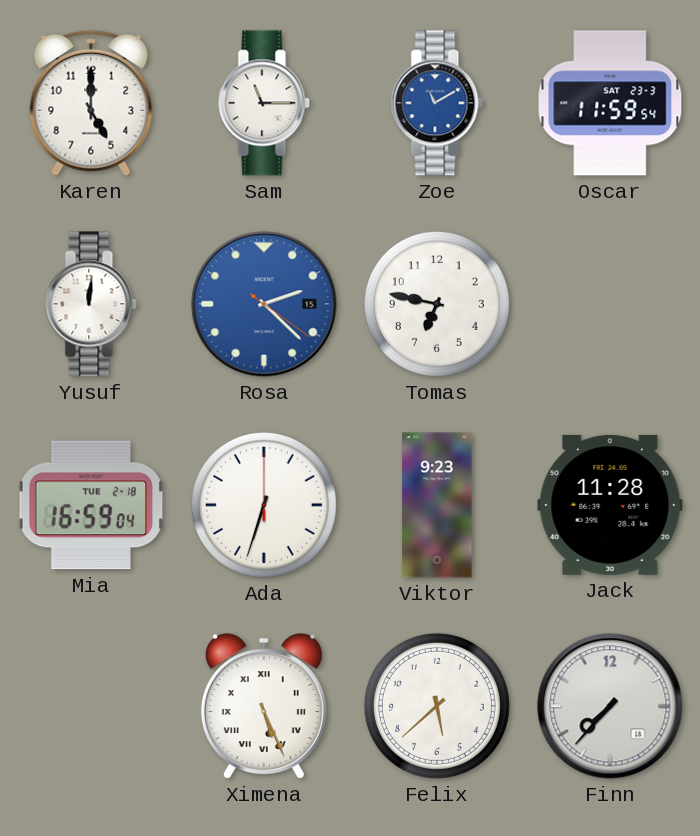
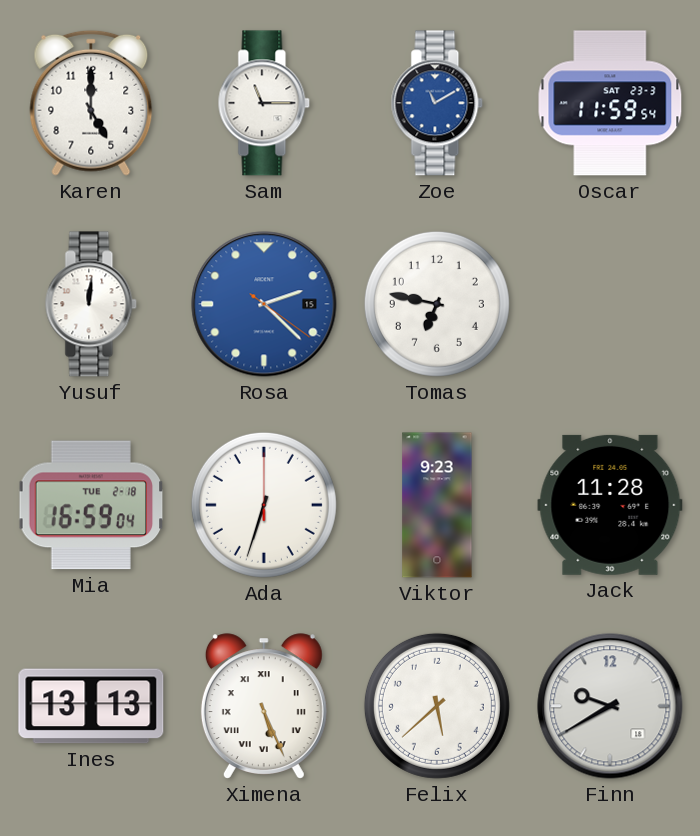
Ines: none -> 13:13 (91, 706)
Finn: 7:37 -> 9:40 (610, 706)
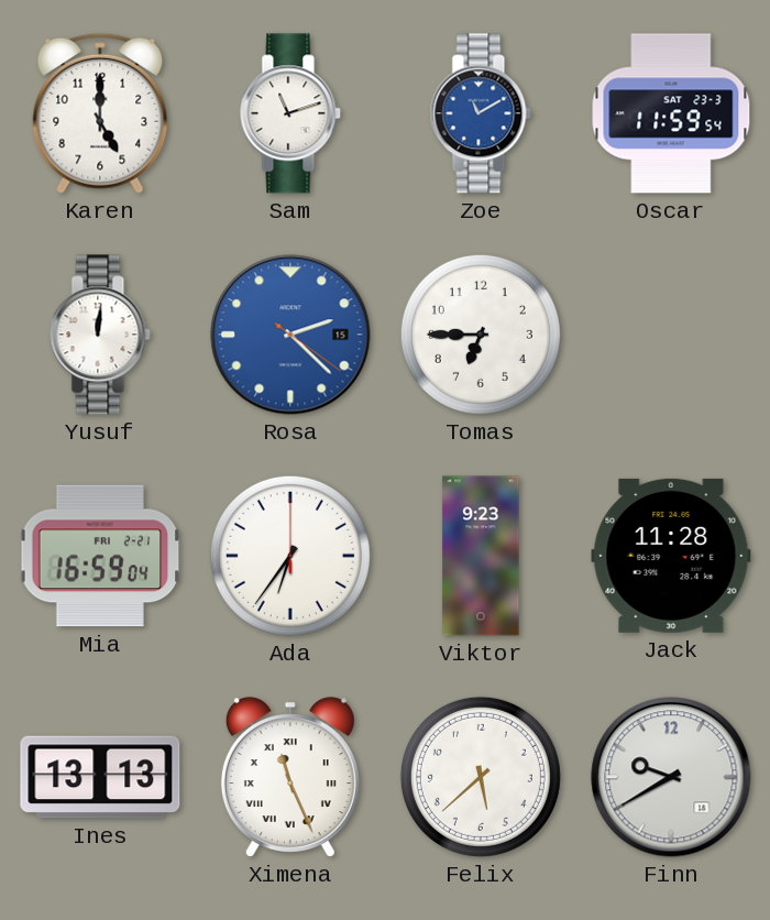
Sam: 11:15 -> 11:12 (290, 113)
Tomas: 6:47 -> 6:45 (481, 335)
Mia date: TUE 2-18 -> FRI 2-21 (100, 556)
Ada: 6:33 -> 6:36 (290, 556)
Ximena: 5:26 -> 11:26 (290, 777)
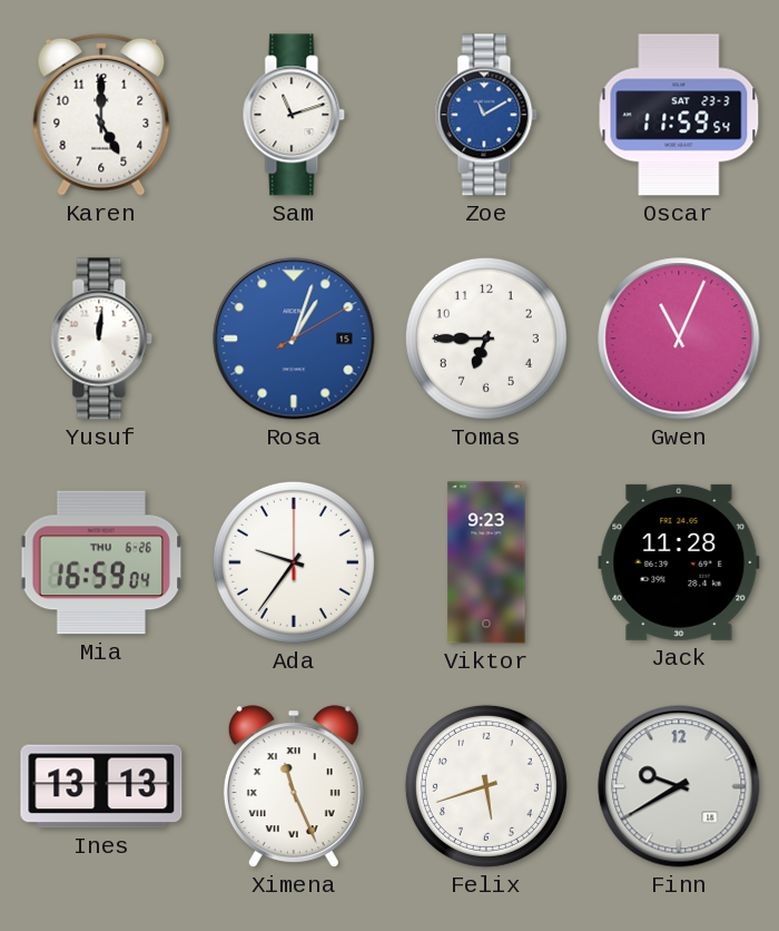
Rosa: 2:22 -> 1:03 (294, 339)
Gwen: none -> 11:04 (679, 339)
Mia date: FRI 2-21 -> THU 6-26 (101, 562)
Ada: 6:36 -> 9:36 (294, 562)
Felix: 5:38 -> 5:42 (486, 786)
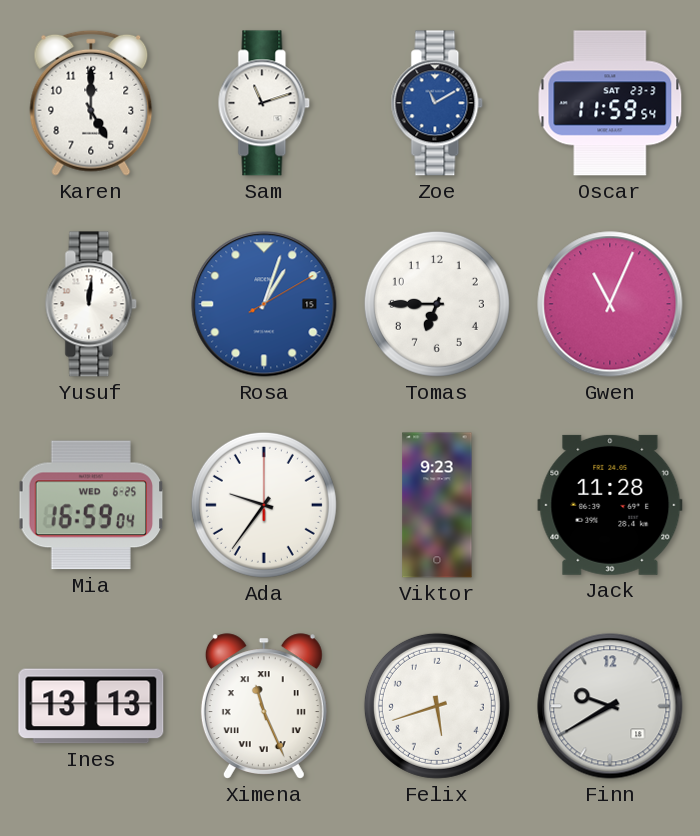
Mia date: THU 6-26 -> WED 6-25 (91, 505)
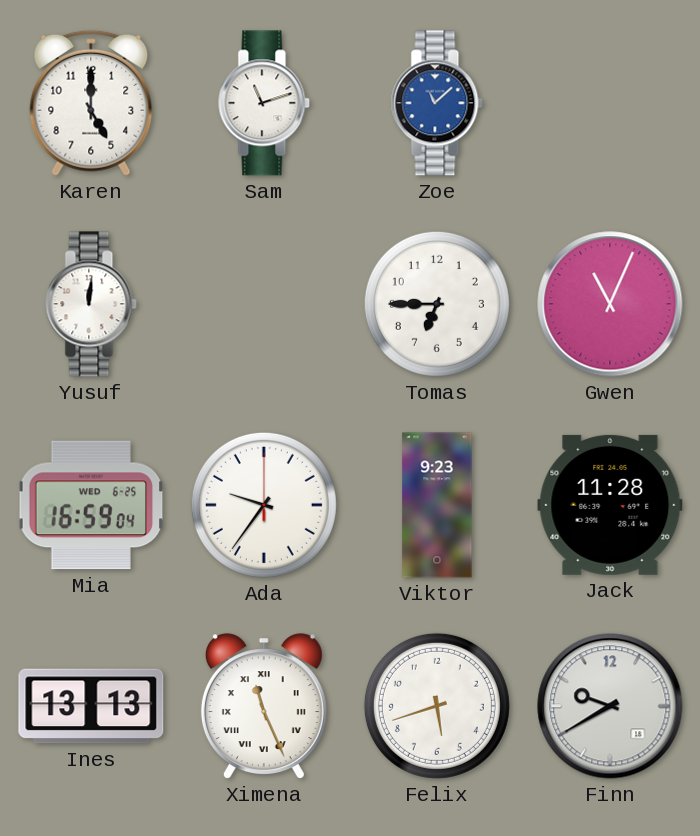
Zoe: 11:10 -> 11:08 (437, 103)
Oscar: 11:59 -> none (610, 103)
Rosa: 1:03 -> none (264, 304)
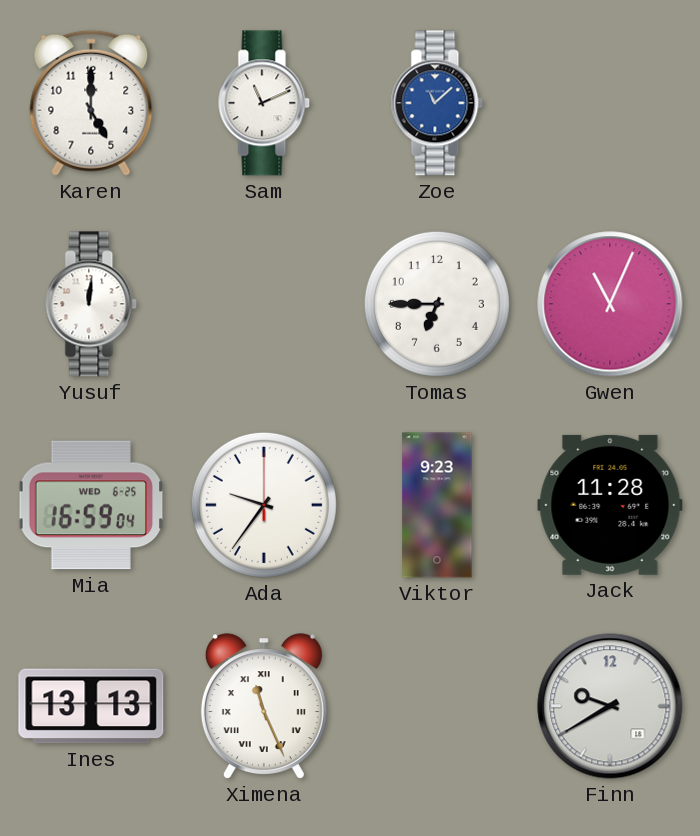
Sam: 11:12 -> 11:11 (264, 103)
Felix: 5:42 -> none (437, 706)
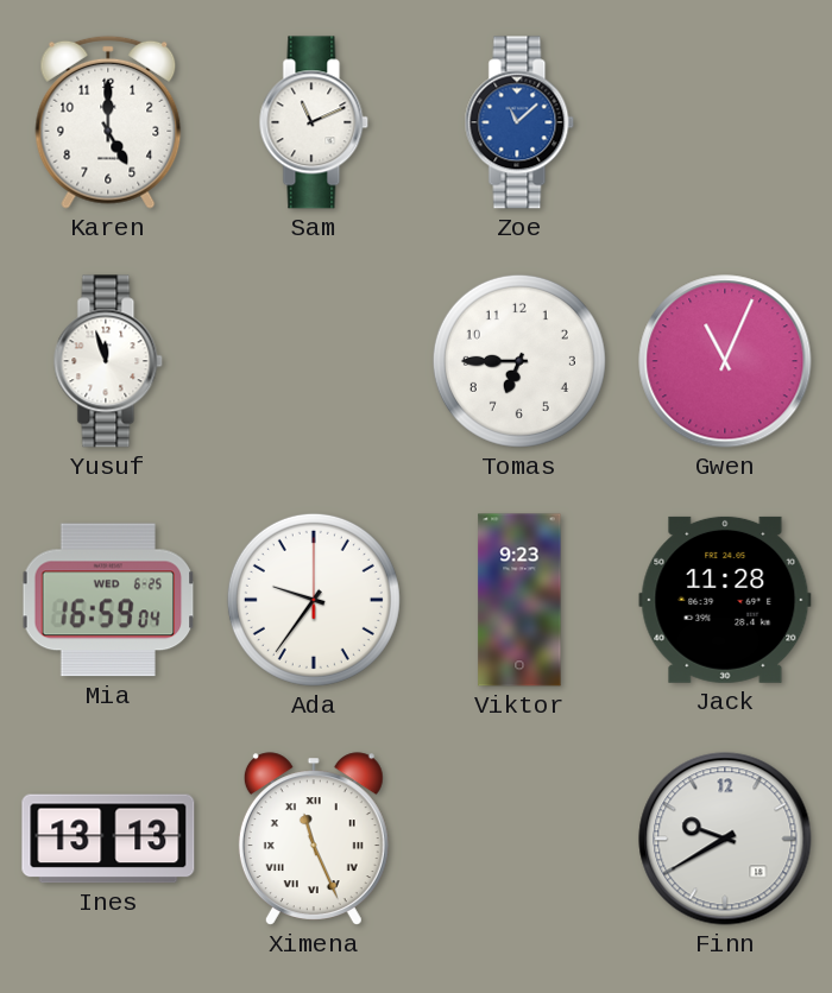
Yusuf: 12:01 -> 11:57 (108, 361)
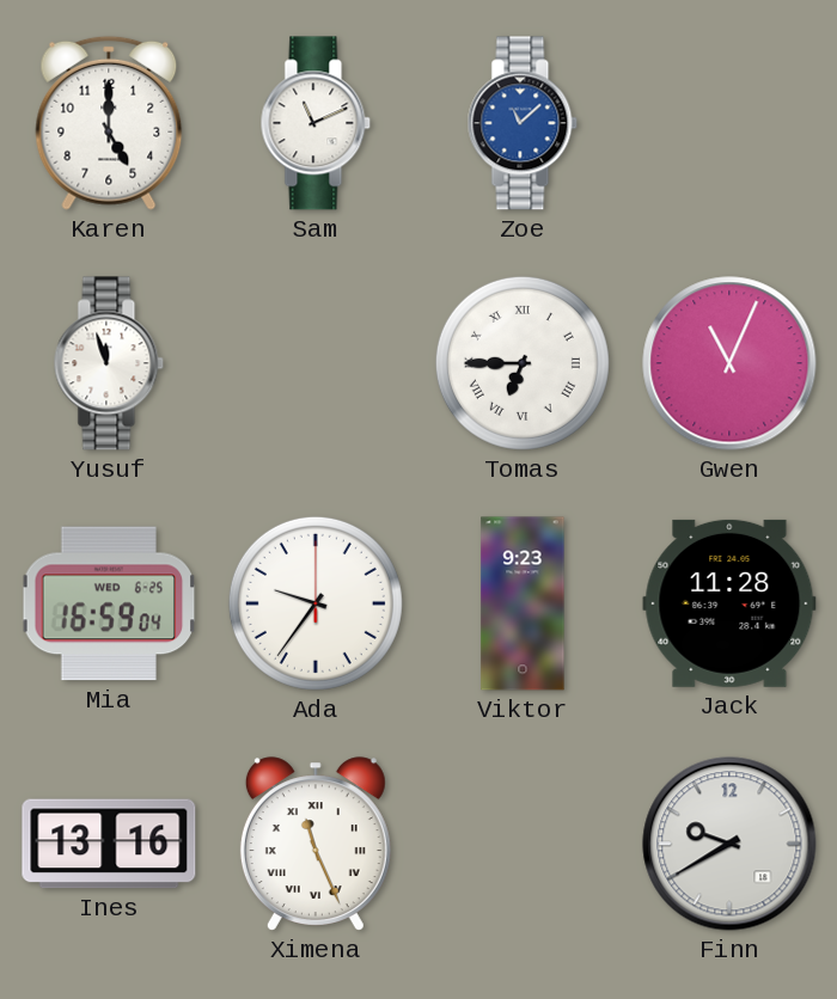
Tomas numerals: Arabic -> Roman (523, 363)
Ines: 13:13 -> 13:16 (109, 844)
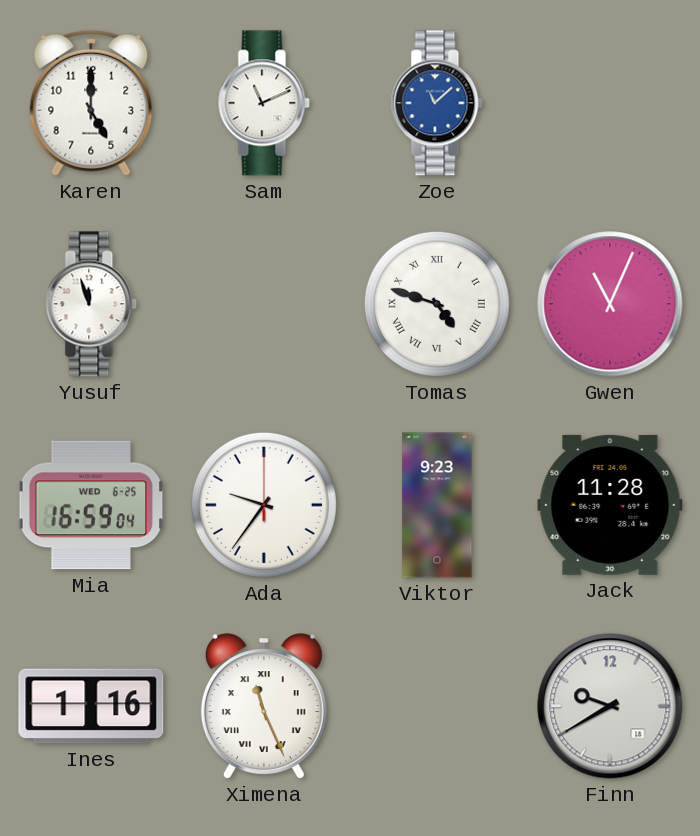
Tomas: 6:45 -> 4:48 (437, 304)
Ines: 13:16 -> 1:16 (91, 706)
